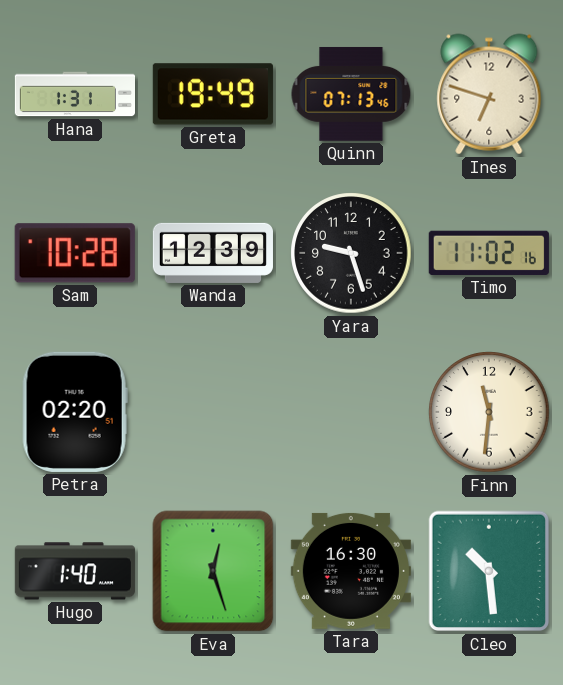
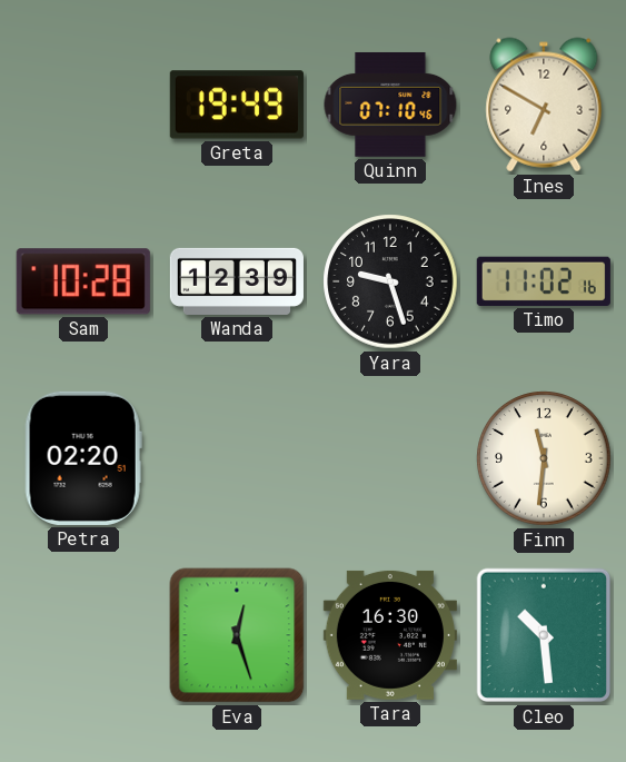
Hana: 1:31 -> none (74, 94)
Quinn: 07:13 -> 07:10 (390, 105)
Ines: 6:48 -> 6:50 (544, 105)
Hugo: 1:40 -> none (75, 571)
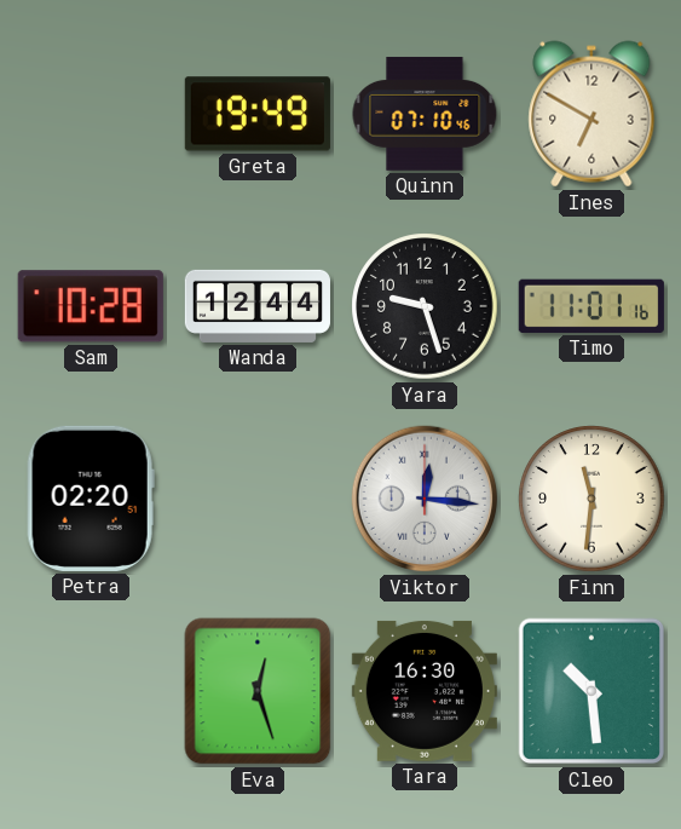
Wanda: 12:39 -> 12:44 (258, 306)
Timo: 11:02 -> 11:01 (591, 306)
Viktor: none -> 12:16 (425, 499)
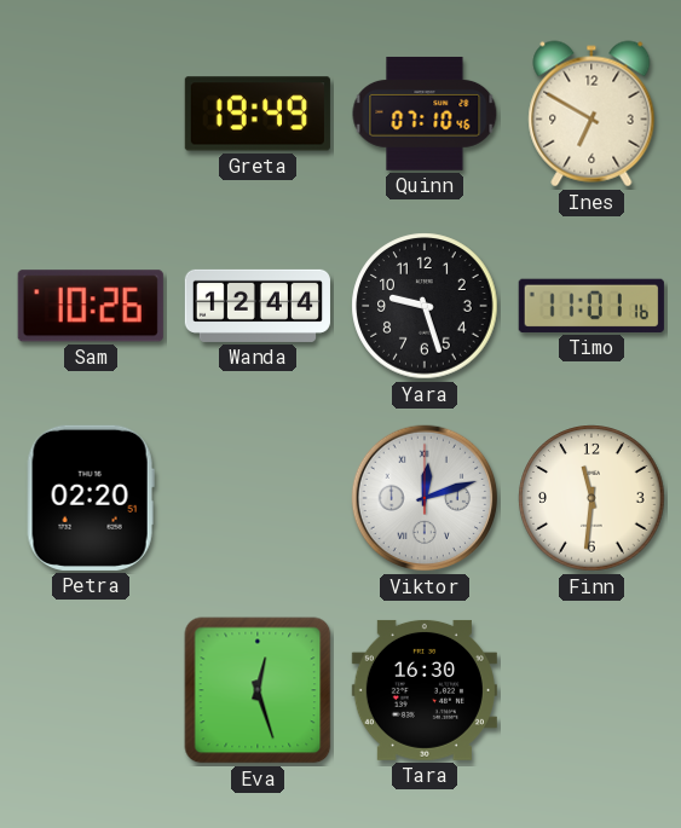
Sam: 10:28 -> 10:26 (91, 306)
Viktor: 12:16 -> 12:12 (425, 498)
Cleo: 10:29 -> none (591, 691)
